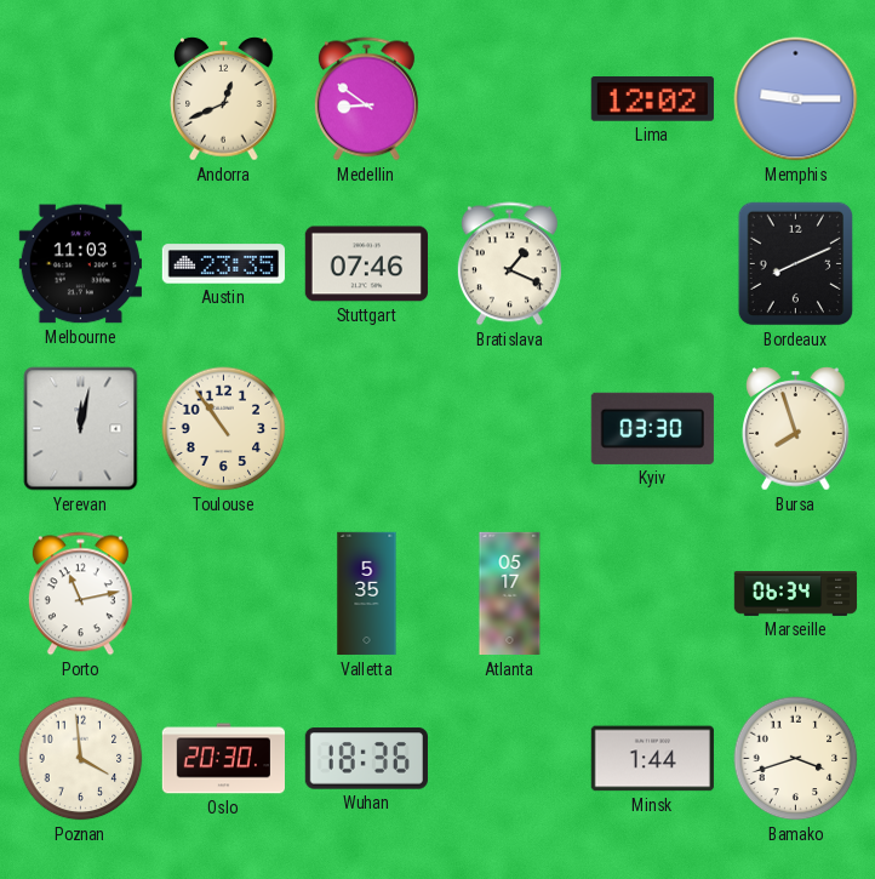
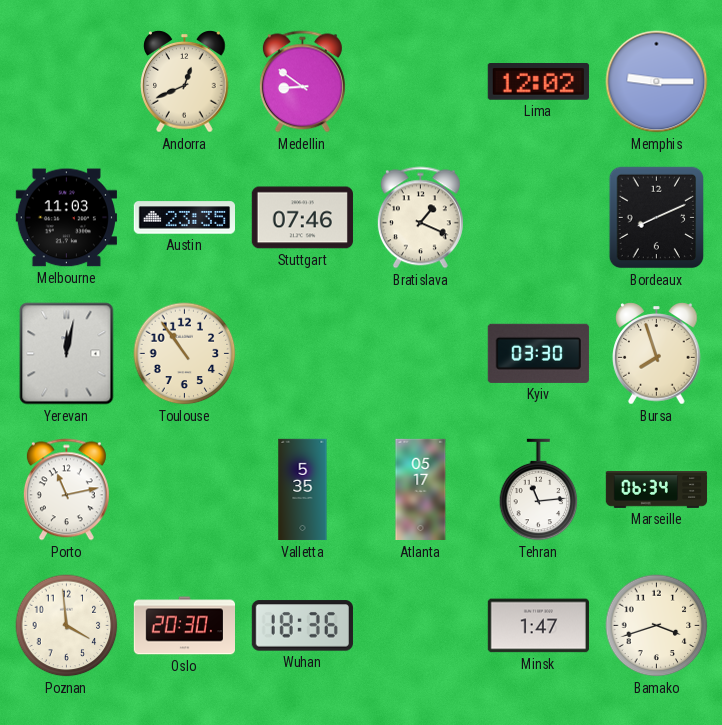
Tehran: none -> 11:14 (539, 490)
Minsk: 1:44 -> 1:47 (538, 626)
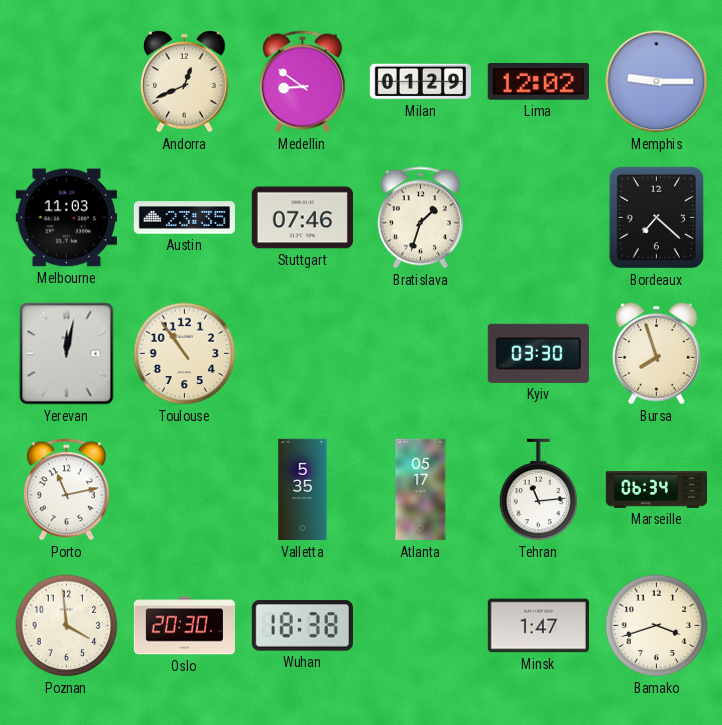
Milan: none -> 01:29 (420, 82)
Bratislava: 1:19 -> 1:33 (420, 218)
Bordeaux: 8:11 -> 7:22 (657, 218)
Wuhan: 18:36 -> 18:38 (302, 626)
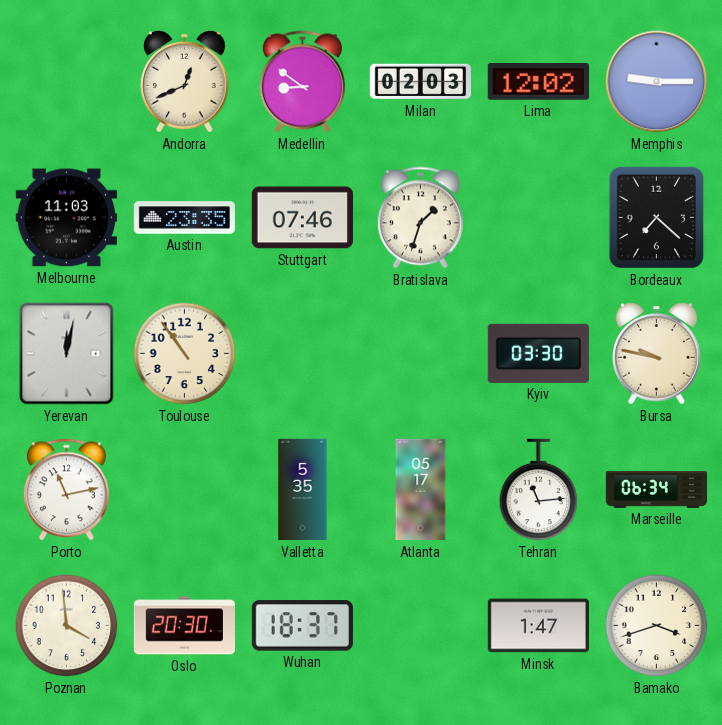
Milan: 01:29 -> 02:03 (420, 82)
Bursa: 7:57 -> 9:47 (657, 354)
Wuhan: 18:38 -> 18:37 (302, 626)
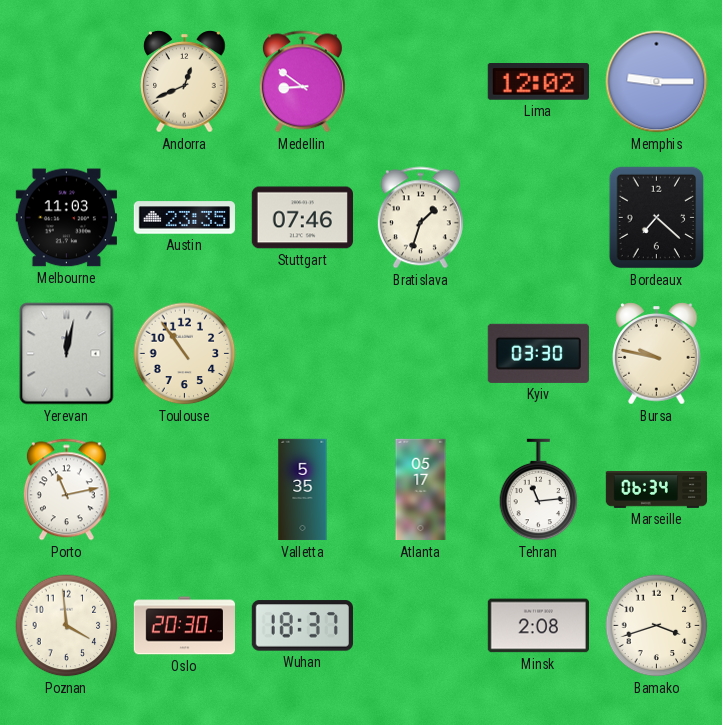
Milan: 02:03 -> none (420, 82)
Minsk: 1:47 -> 2:08 (538, 626)
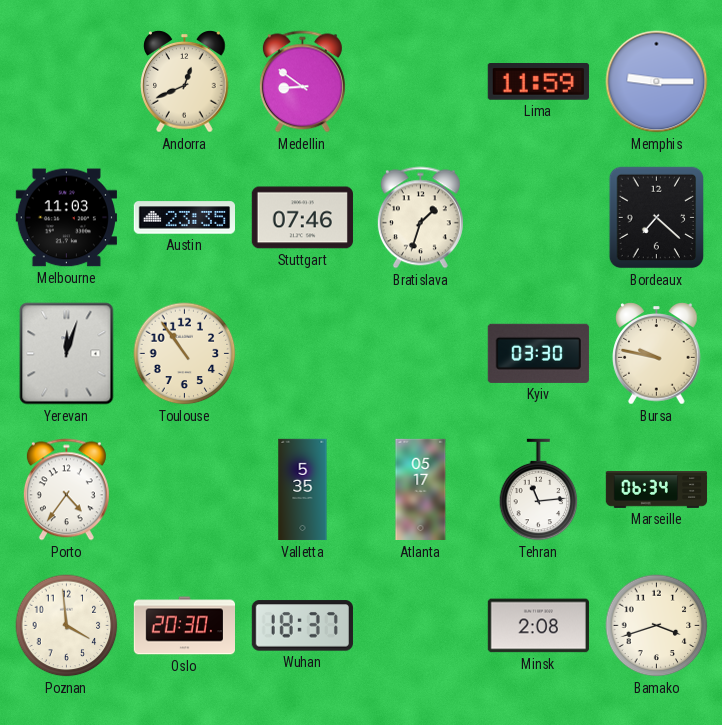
Lima: 12:02 -> 11:59 (538, 82)
Yerevan: 12:02 -> 12:03 (67, 354)
Porto: 11:13 -> 4:36 (66, 490)
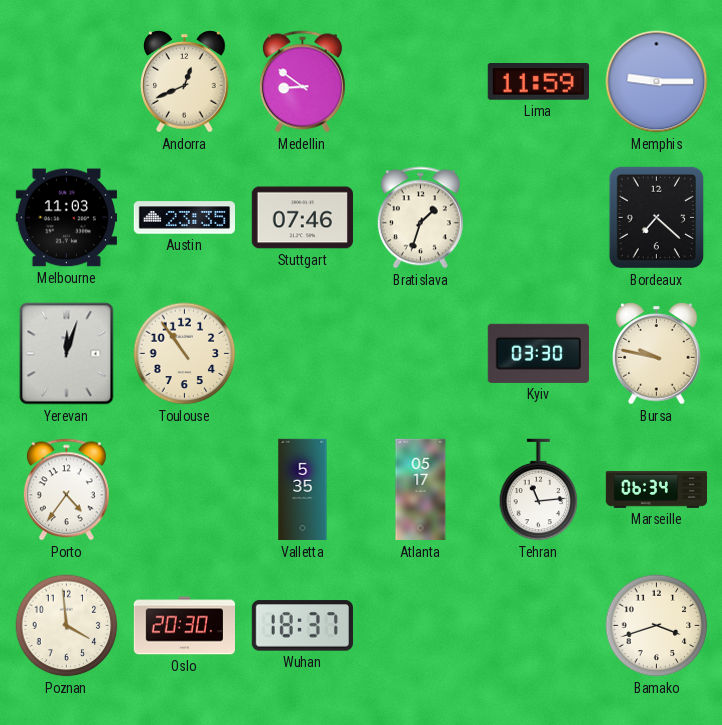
Minsk: 2:08 -> none (538, 626)
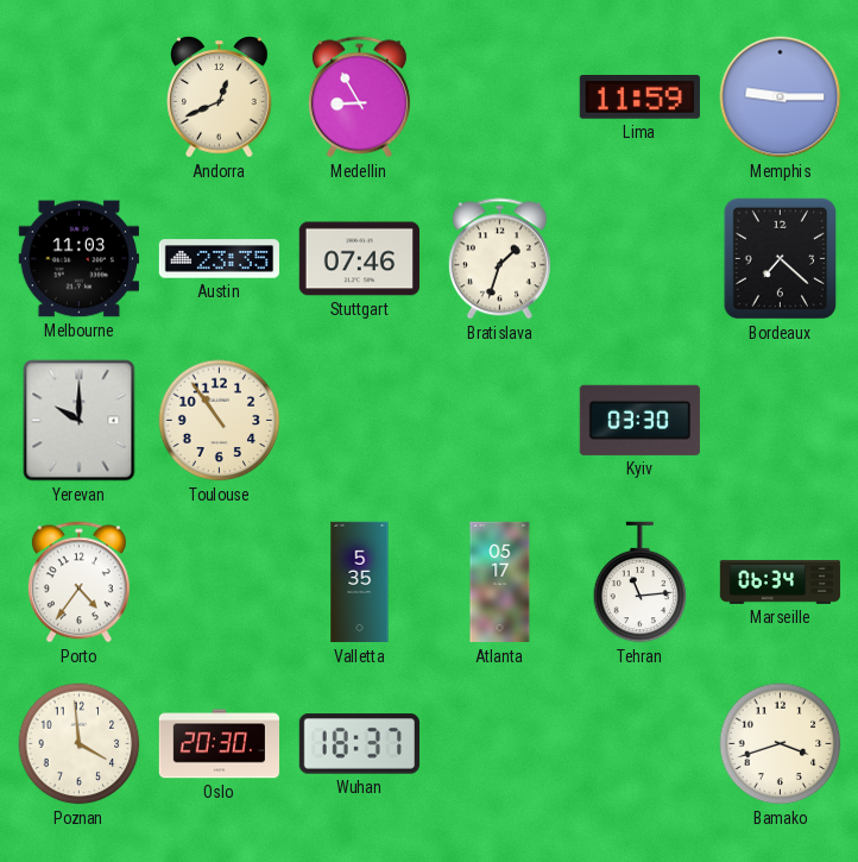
Medellin: 8:51 -> 8:55 (359, 97)
Yerevan: 12:03 -> 10:00 (80, 421)
Bursa: 9:47 -> none (657, 354)
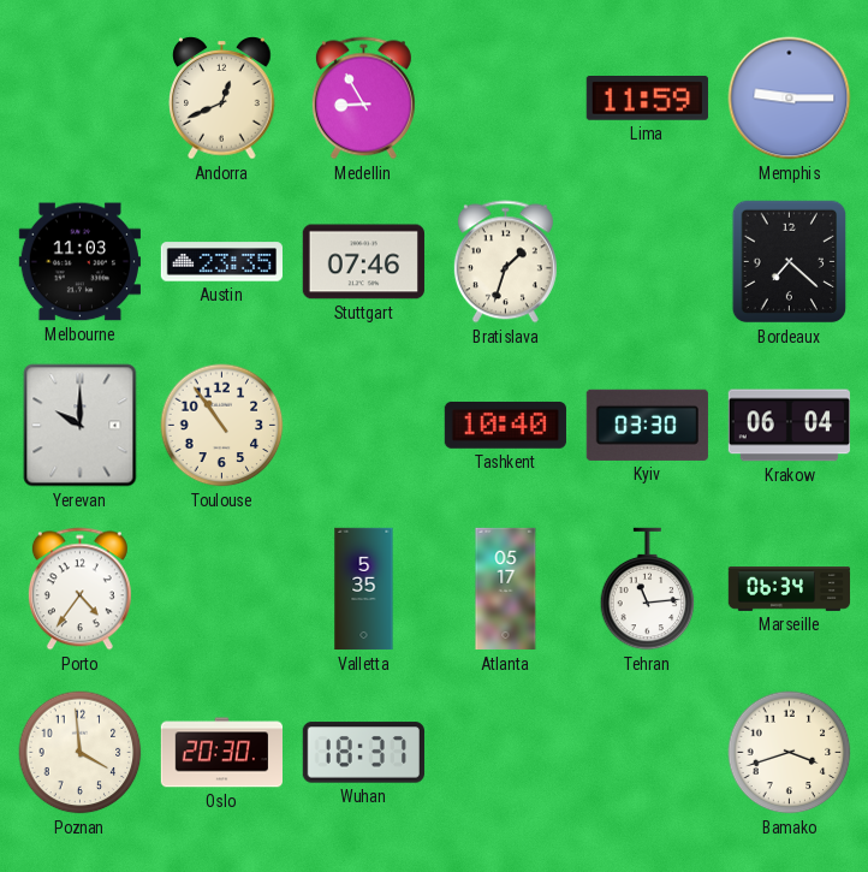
Tashkent: none -> 10:40 (505, 425)
Krakow: none -> 06:04 (789, 426)
